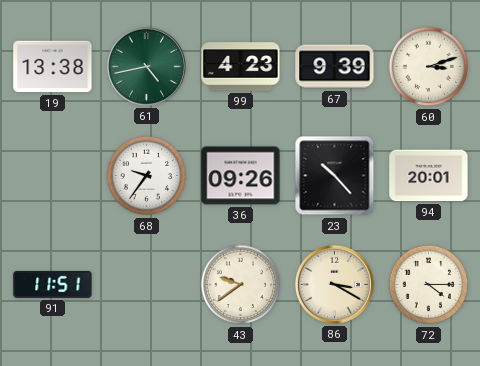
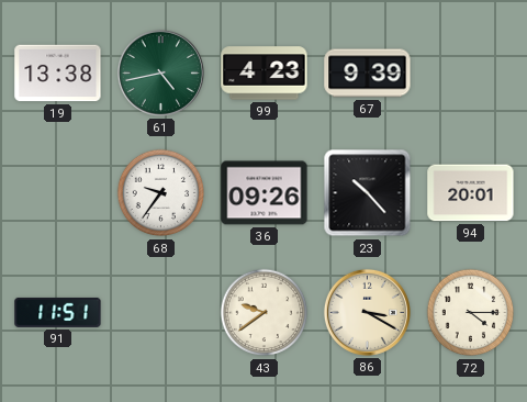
60: 3:12 -> none (429, 67)
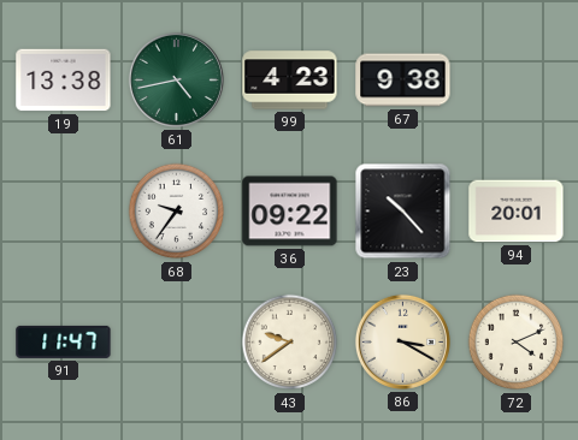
67: 9:39 -> 9:38 (403, 81)
36: 09:26 -> 09:22 (290, 212)
91: 11:51 -> 11:47 (64, 341)
72: 4:15 -> 4:11 (517, 343)
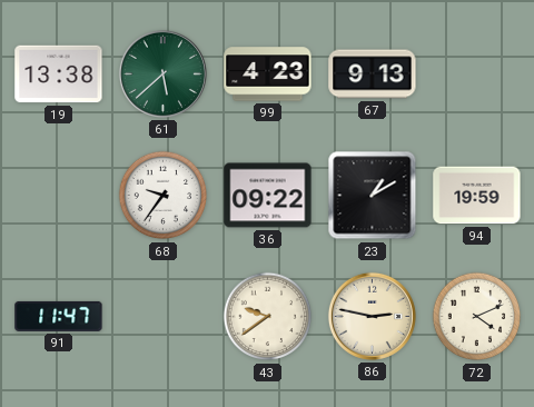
61: 4:43 -> 5:38 (162, 73)
67: 9:38 -> 9:13 (373, 75)
23: 10:23 -> 1:10 (373, 196)
94: 20:01 -> 19:59 (477, 196)
86: 3:20 -> 2:47 (372, 316)
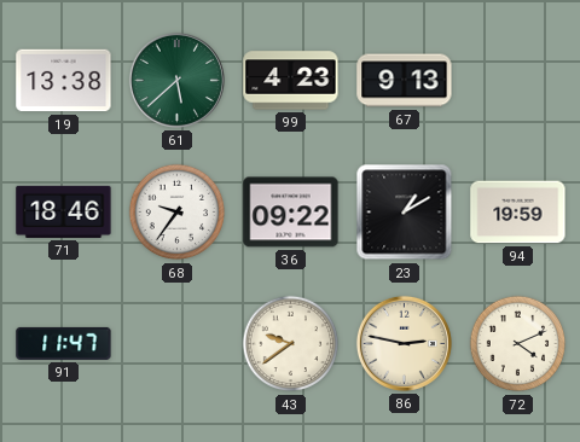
71: none -> 18:46 (64, 211)
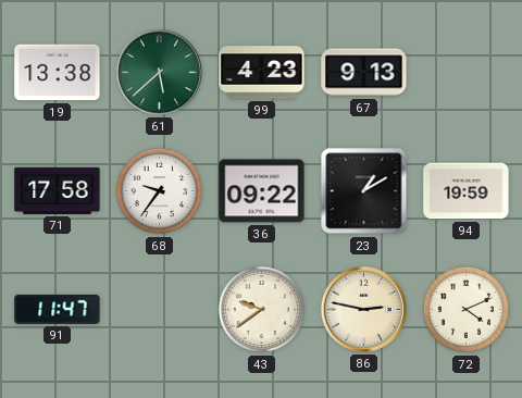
71: 18:46 -> 17:58 (58, 190)
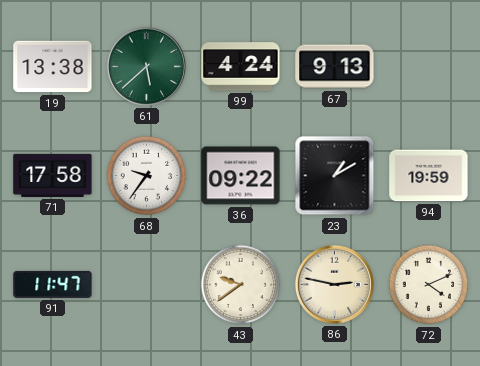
99: 4:23 -> 4:24 (241, 67)
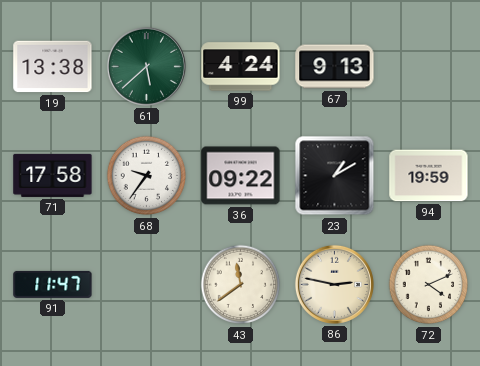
43: 9:39 -> 11:39 (241, 285)
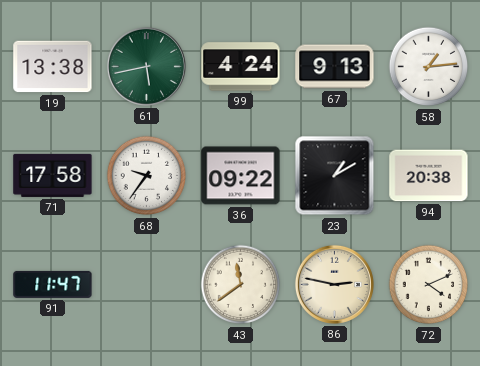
61: 5:38 -> 5:43 (146, 66)
58: none -> 1:14 (429, 67)
94: 19:59 -> 20:38 (429, 176)
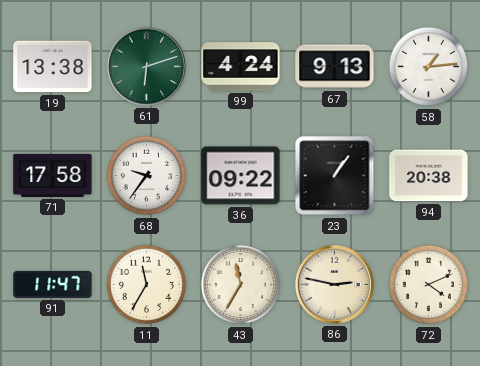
61: 5:43 -> 6:12 (146, 66)
23: 1:10 -> 1:06 (335, 176)
11: none -> 11:35 (147, 285)
43: 11:39 -> 11:35 (241, 285)
